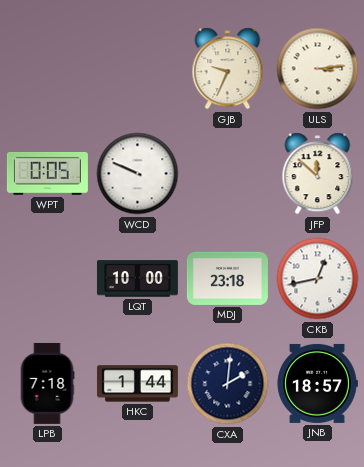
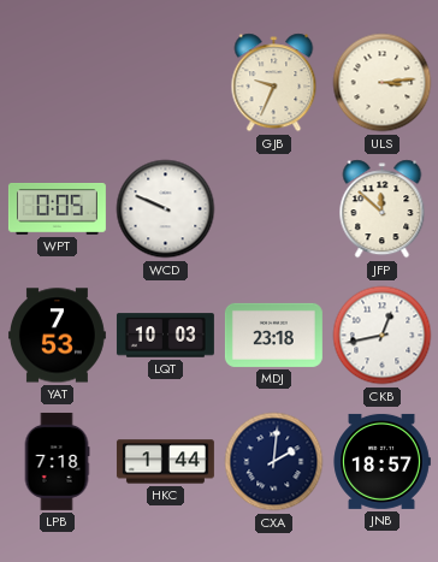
YAT: none -> 7:53 (57, 336)
LQT: 10:00 -> 10:03 (165, 336)
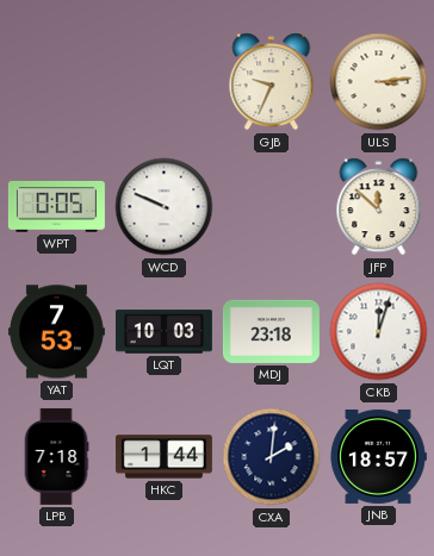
CKB: 12:43 -> 12:03 (379, 332)
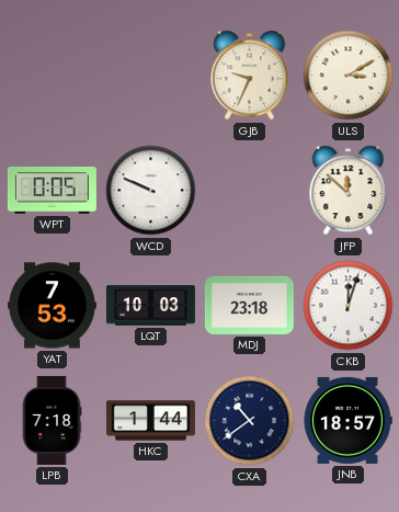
ULS: 3:14 -> 3:10 (349, 76)
CXA: 2:01 -> 10:39 (250, 421)
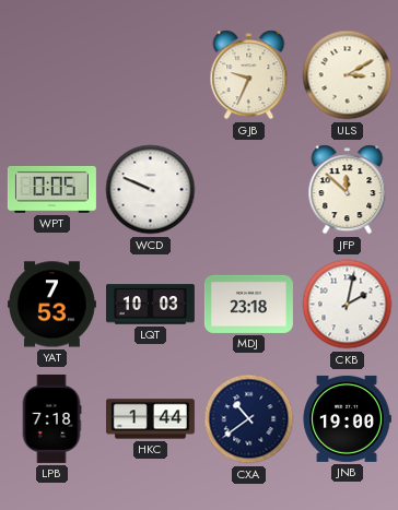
CKB: 12:03 -> 2:02 (348, 305)
JNB: 18:57 -> 19:00 (347, 418)
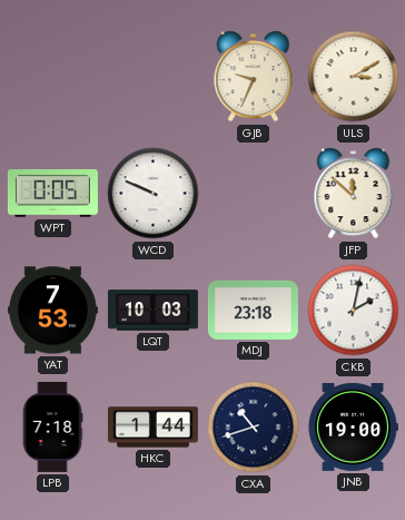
CXA: 10:39 -> 10:42 (254, 428)
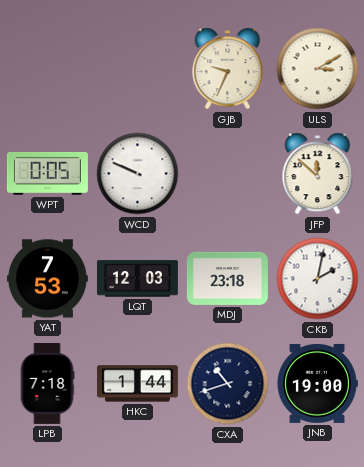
LQT: 10:03 -> 12:03 (137, 279)
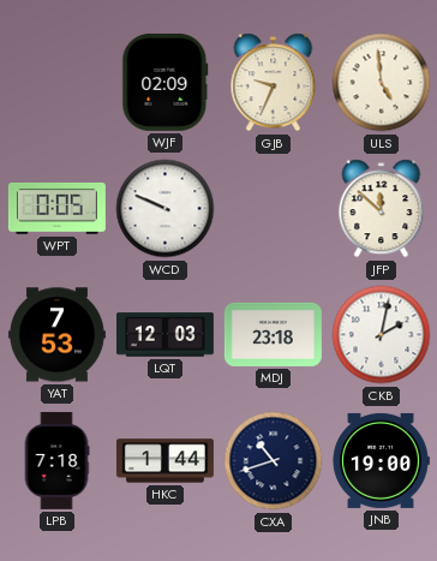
WJF: none -> 02:09 (166, 82)
ULS: 3:10 -> 4:59 (382, 83)
